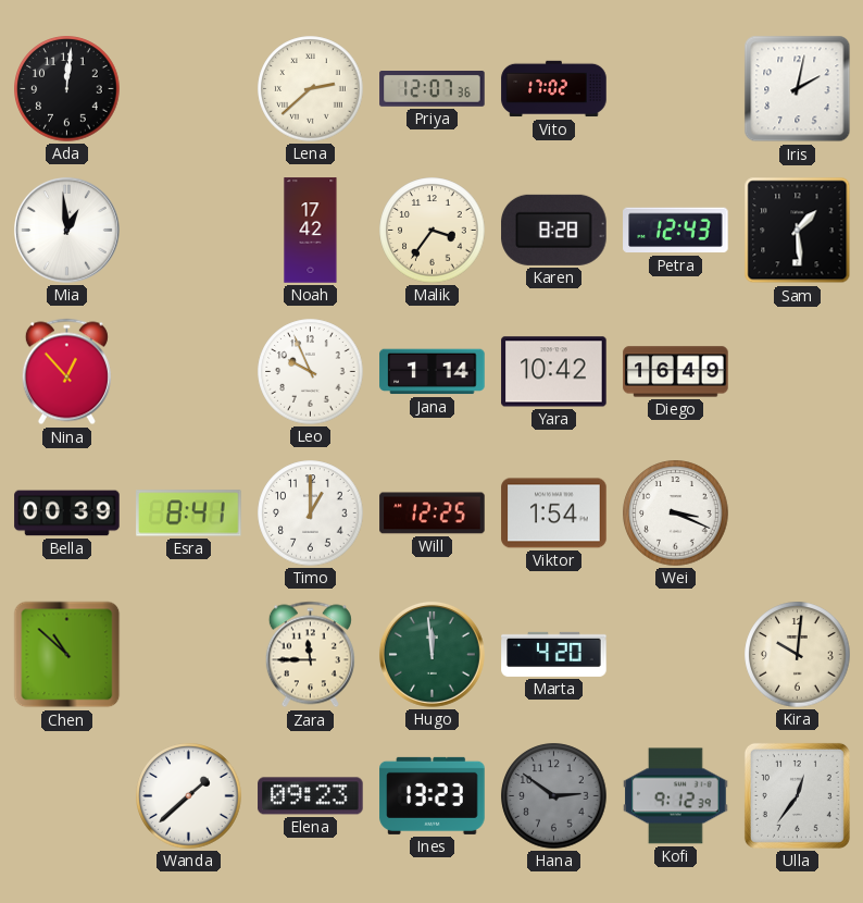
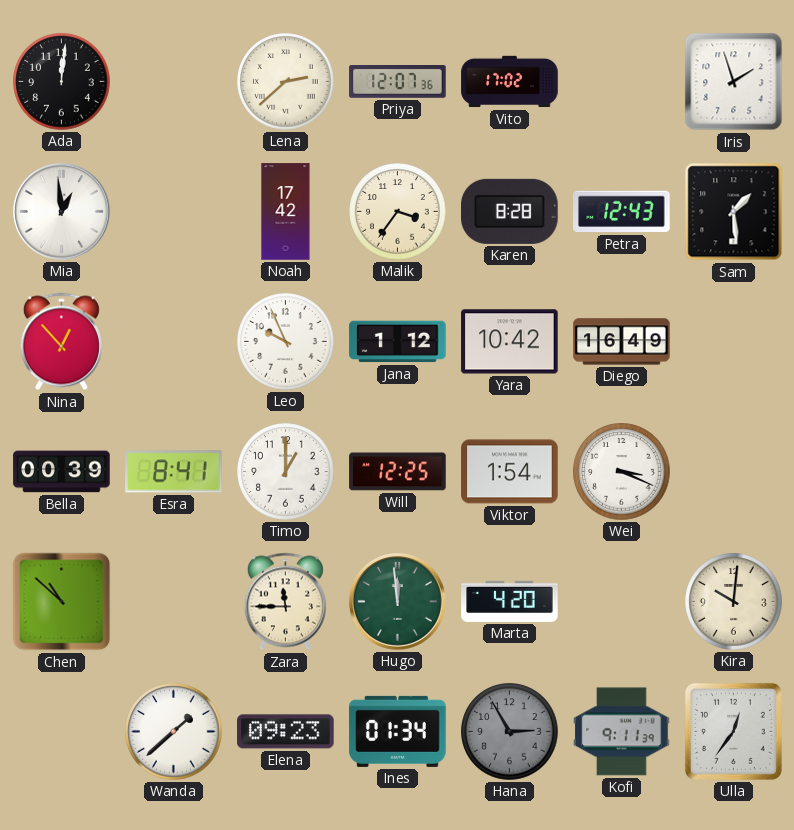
Iris: 2:02 -> 1:57 (734, 82)
Jana: 1:14 -> 1:12 (398, 342)
Ines: 13:23 -> 01:34 (398, 731)
Hana: 2:51 -> 2:55 (510, 732)
Kofi: 9:12 -> 9:11 (622, 732)
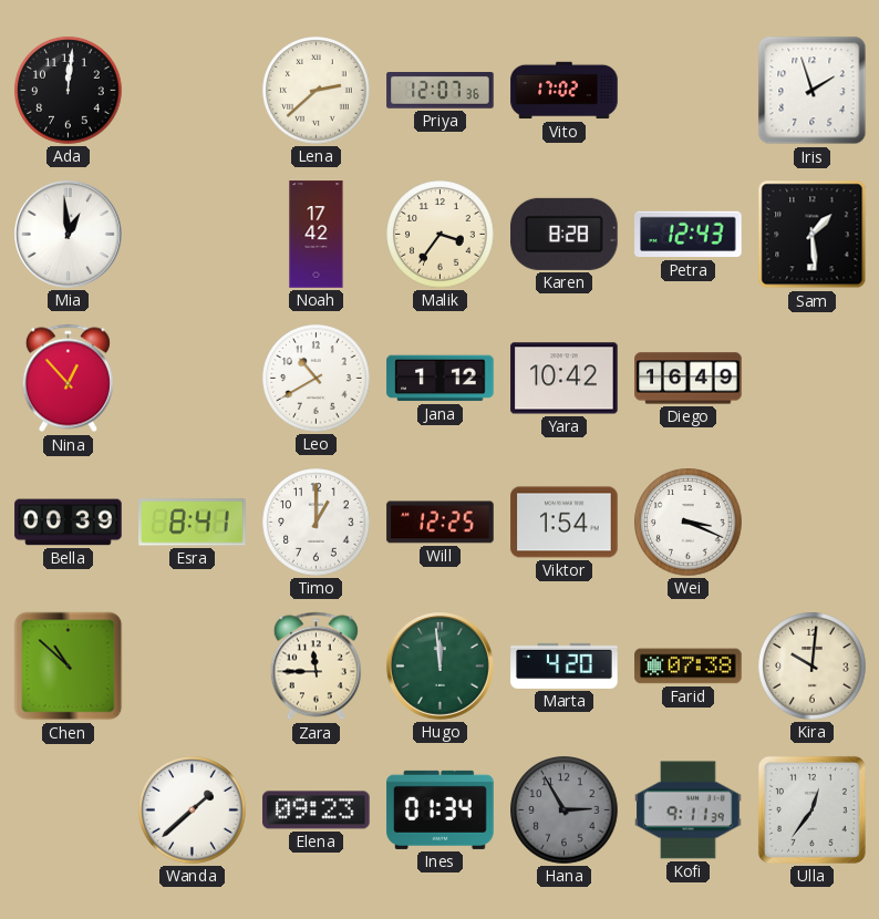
Leo: 9:56 -> 10:40 (317, 379)
Farid: none -> 07:38 (689, 667)
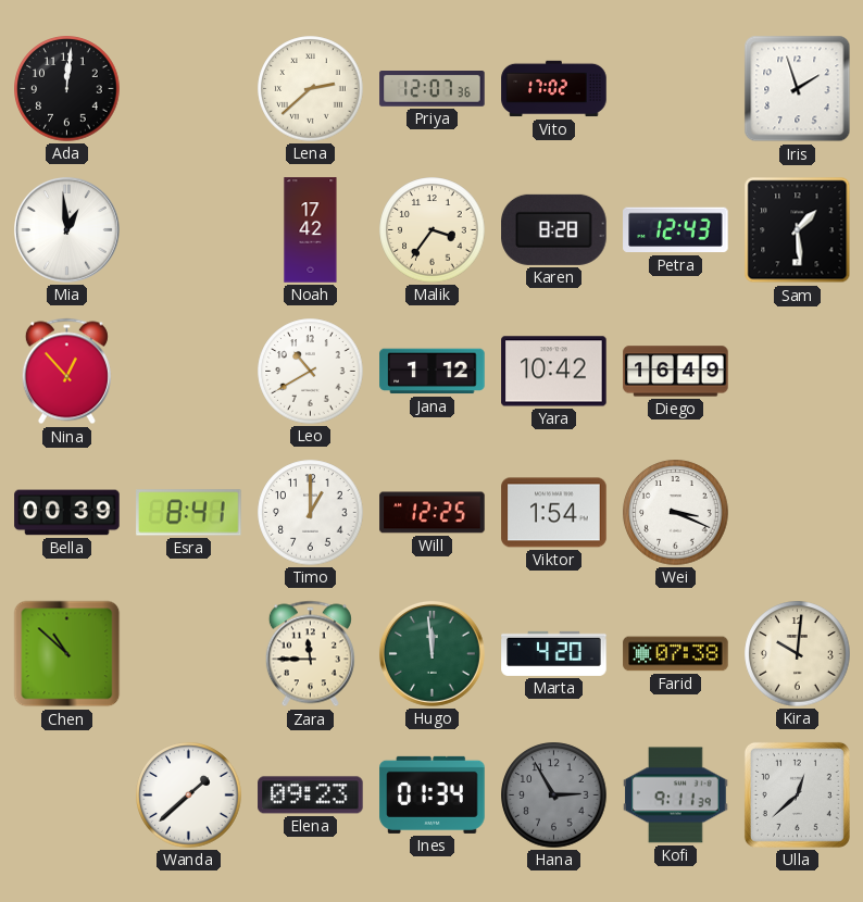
Ulla: 12:36 -> 12:38 (797, 794)
